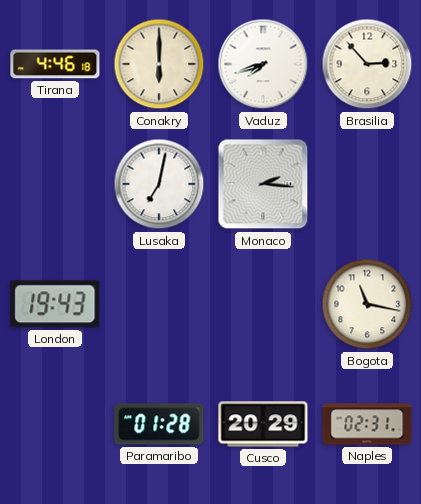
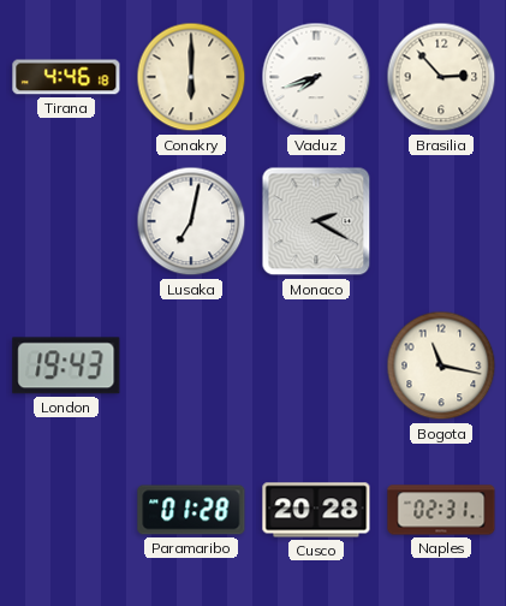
Monaco: 2:16 -> 2:20 (316, 221)
Cusco: 20:29 -> 20:28 (316, 510)
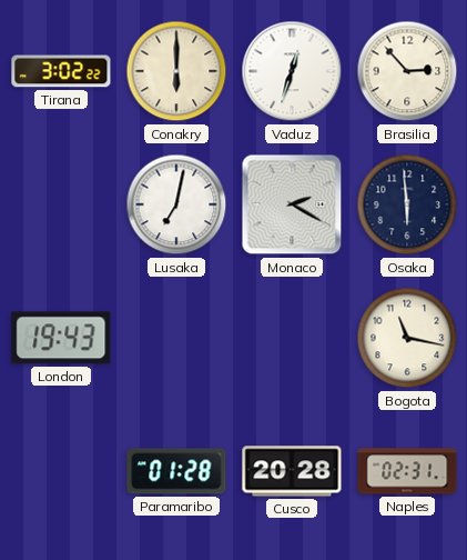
Tirana: 4:46 -> 3:02 (61, 71)
Vaduz: 7:42 -> 12:33 (292, 71)
Osaka: none -> 5:59 (407, 204)
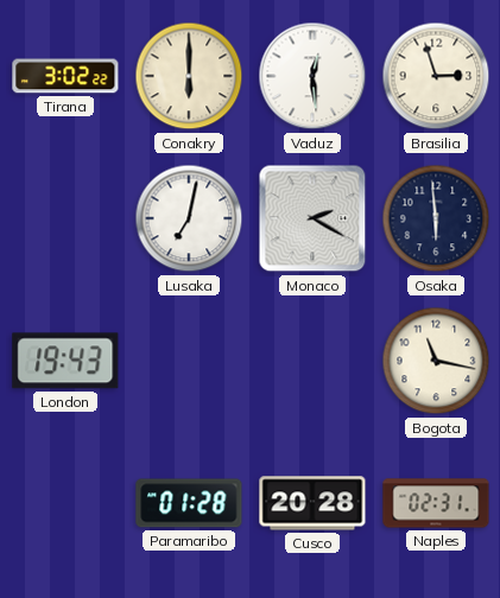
Vaduz: 12:33 -> 12:29 (312, 76)
Brasilia: 2:53 -> 2:57 (436, 76)
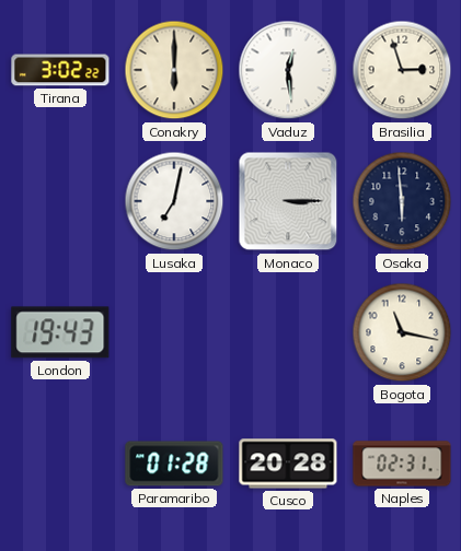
Monaco: 2:20 -> 3:15 (288, 201)
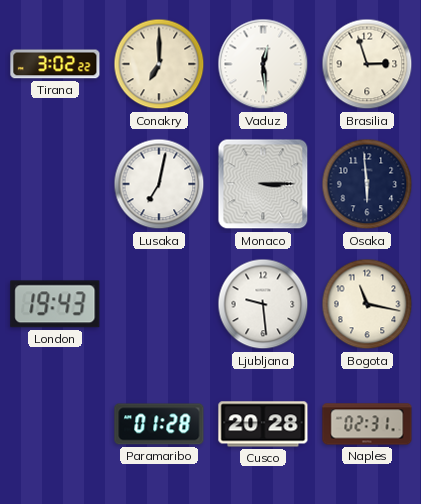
Conakry: 6:00 -> 7:00 (159, 64)
Ljubljana: none -> 9:29 (263, 304)
